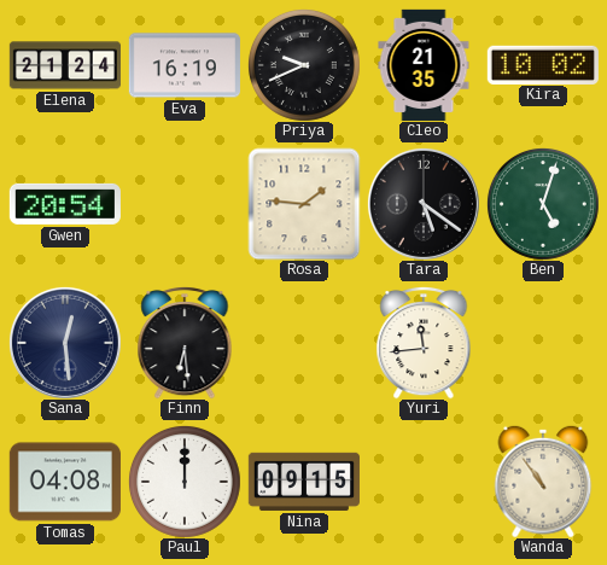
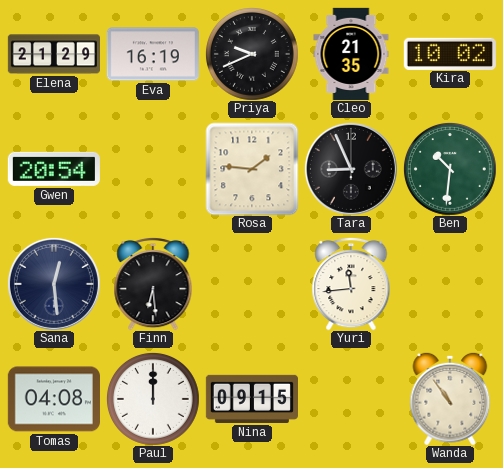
Elena: 21:24 -> 21:29 (54, 54)
Tara: 5:21 -> 8:56 (351, 169)
Ben: 5:03 -> 10:31 (450, 169)
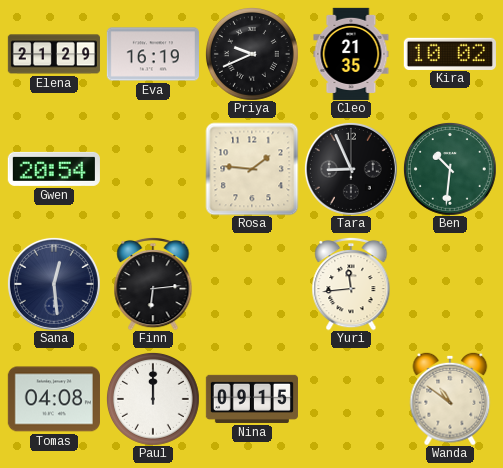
Finn: 6:29 -> 6:14 (153, 284)
Wanda: 10:54 -> 10:51 (450, 399)
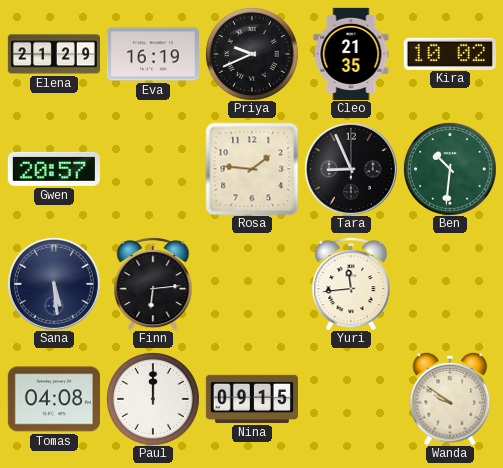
Gwen: 20:54 -> 20:57 (54, 169)
Sana: 12:29 -> 5:29 (54, 284)
Wanda: 10:51 -> 9:51 (450, 399)
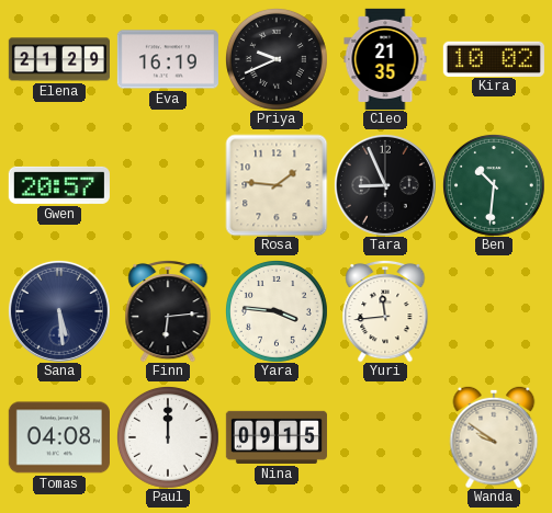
Yara: none -> 3:46 (277, 311)
